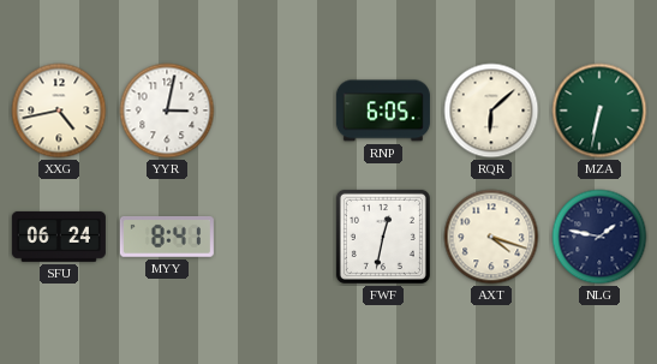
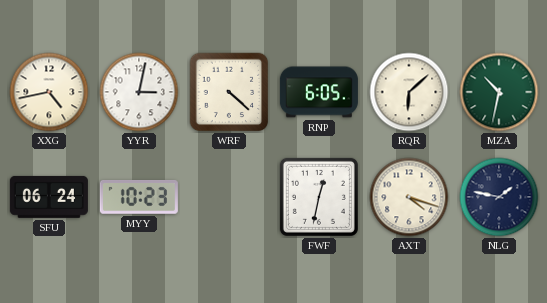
WRF: none -> 4:22 (229, 92)
MZA: 6:32 -> 10:32 (499, 92)
MYY: 8:41 -> 10:23 (139, 197)
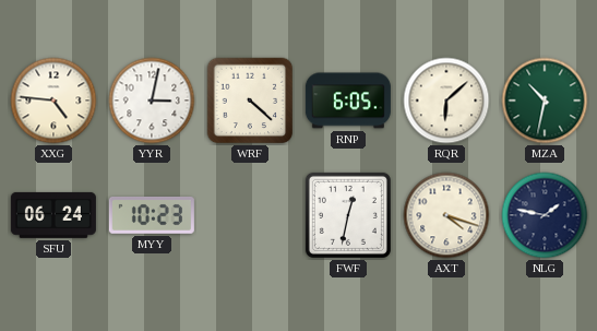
XXG: 4:43 -> 4:46 (53, 101)
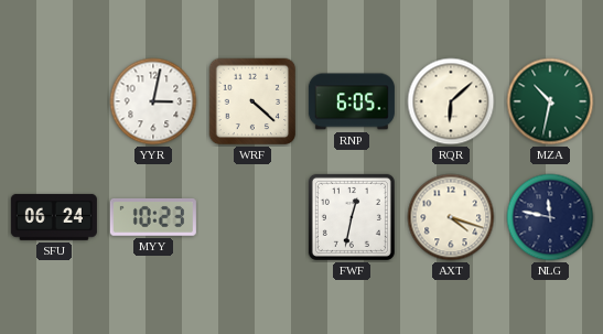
XXG: 4:46 -> none (53, 101)
NLG: 1:47 -> 11:47 (550, 217)
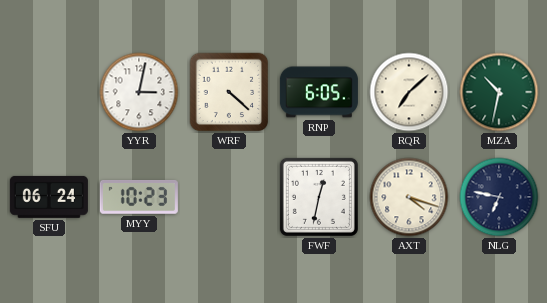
RQR: 6:08 -> 7:08 (409, 92)
NLG: 11:47 -> 6:47 (499, 197)
